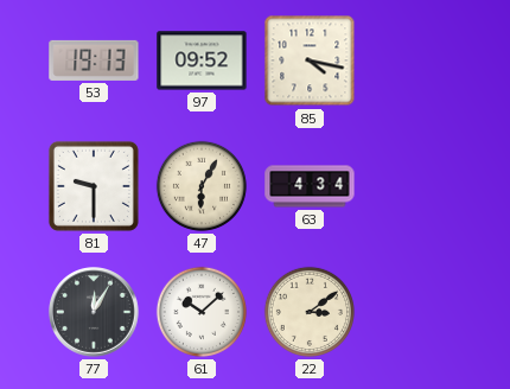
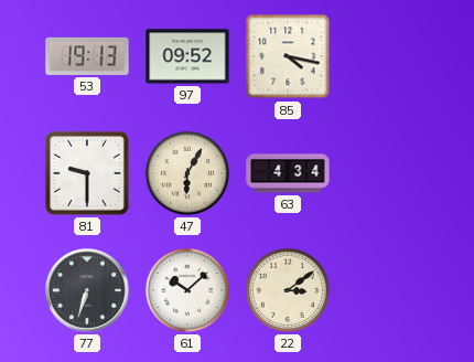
77: 12:05 -> 6:33 (88, 291)
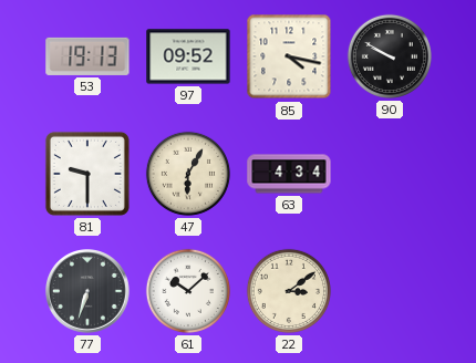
90: none -> 9:50 (390, 56)
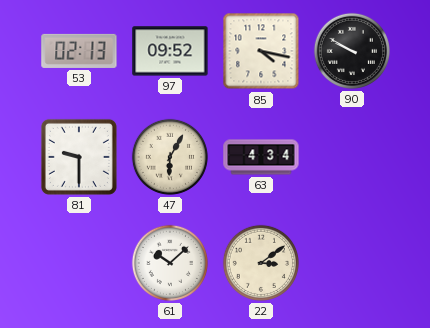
53: 19:13 -> 02:13 (79, 51)
77: 6:33 -> none (89, 292)
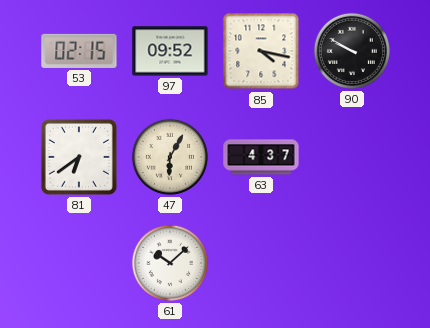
53: 02:13 -> 02:15 (79, 51)
81: 9:30 -> 6:39 (79, 157)
63: 4:34 -> 4:37 (261, 157)
22: 3:09 -> none (261, 263)
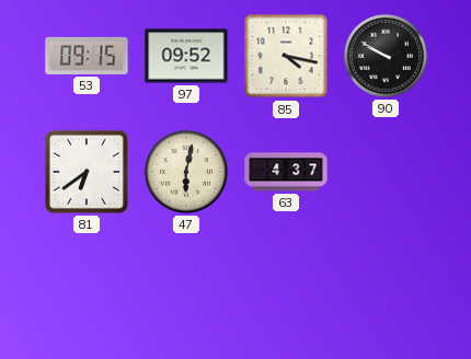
53: 02:15 -> 09:15 (87, 56)
47: 6:05 -> 6:02 (186, 172)
61: 10:08 -> none (170, 263)
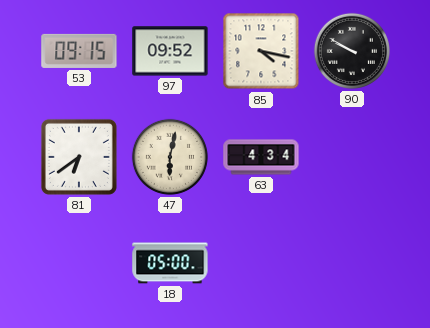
63: 4:37 -> 4:34 (261, 157)
18: none -> 05:00 (170, 263)
